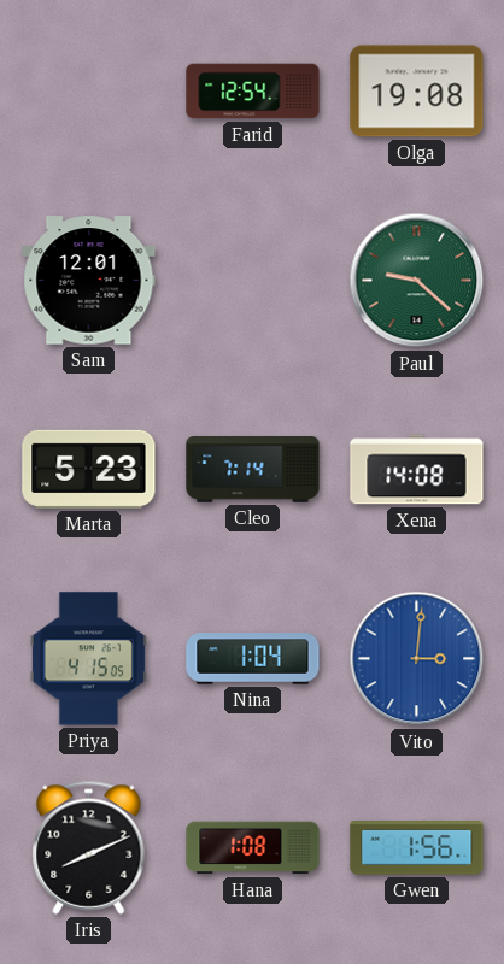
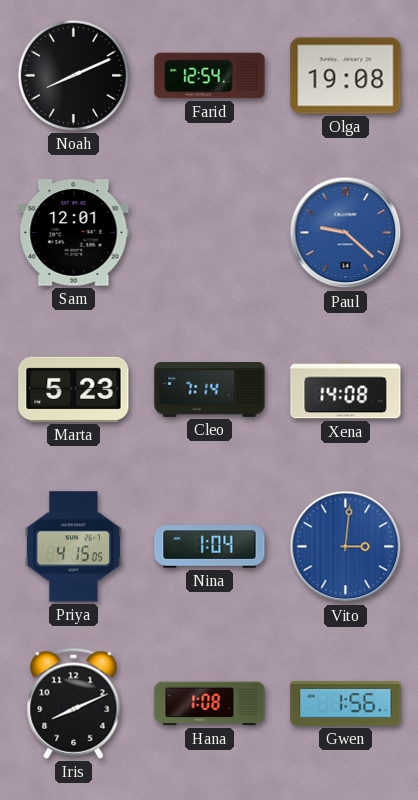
Noah: none -> 8:11 (73, 75)
Paul dial: green -> blue (346, 233)
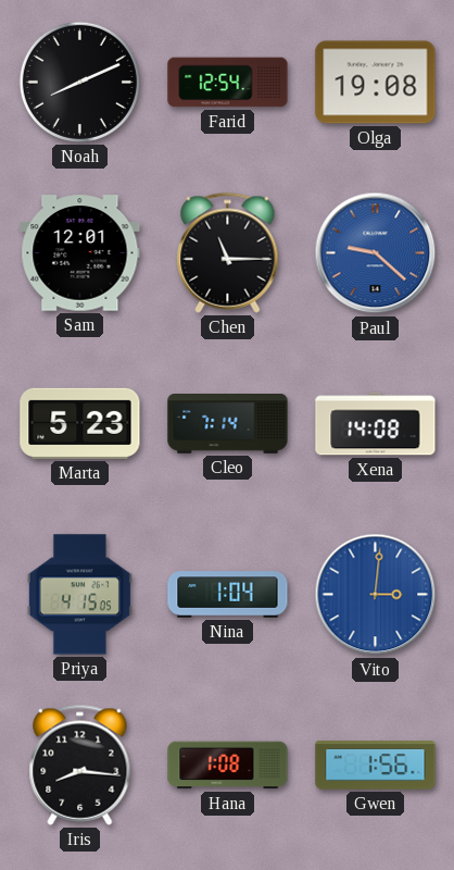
Chen: none -> 11:15 (228, 252)
Iris: 8:11 -> 8:16 (80, 765)
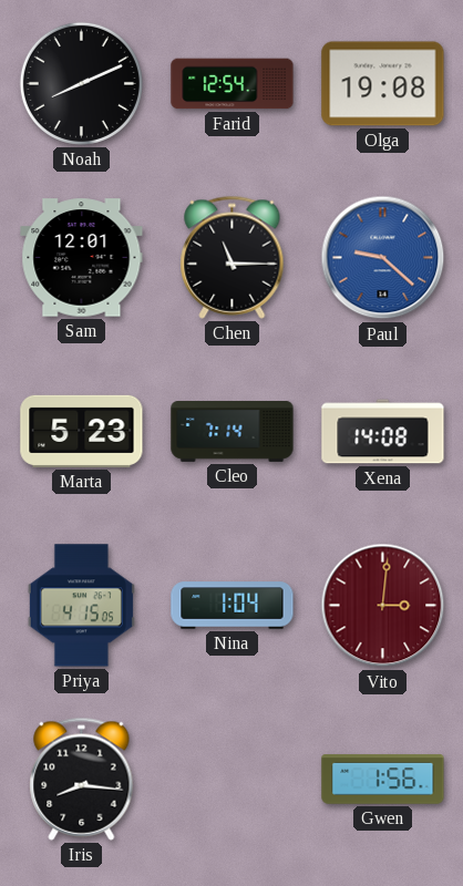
Vito dial: blue -> burgundy (383, 606)
Hana: 1:08 -> none (228, 766)
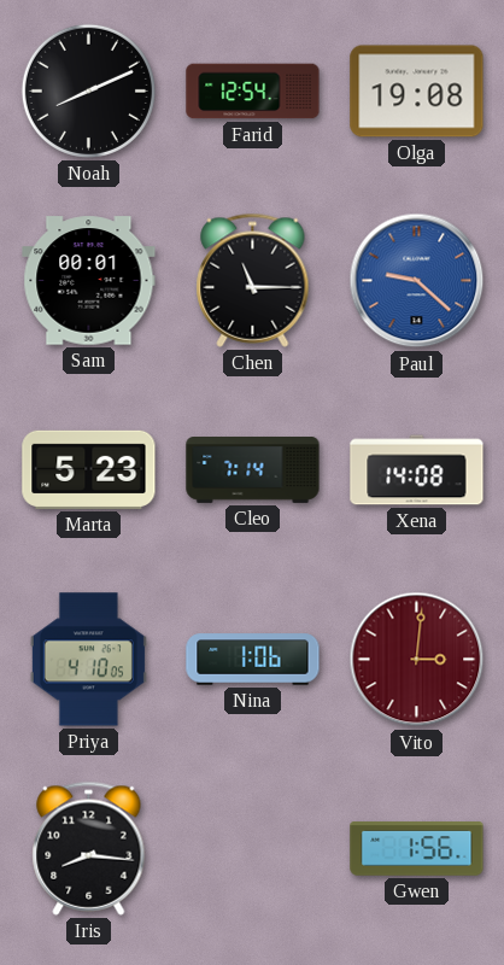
Sam: 12:01 -> 00:01 (89, 281)
Priya: 4:15 -> 4:10 (88, 660)
Nina: 1:04 -> 1:06 (253, 660)
